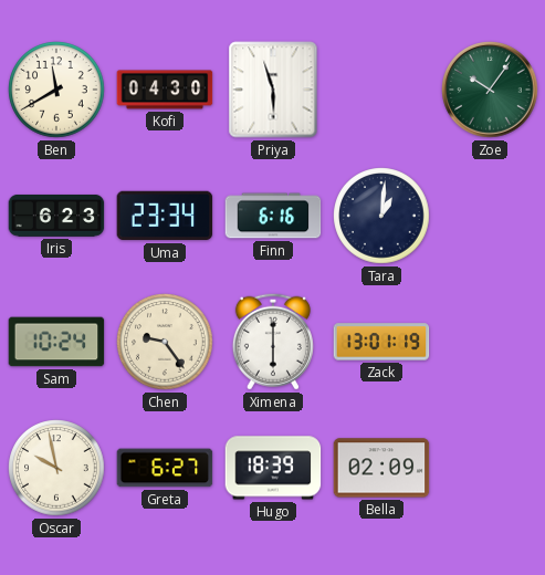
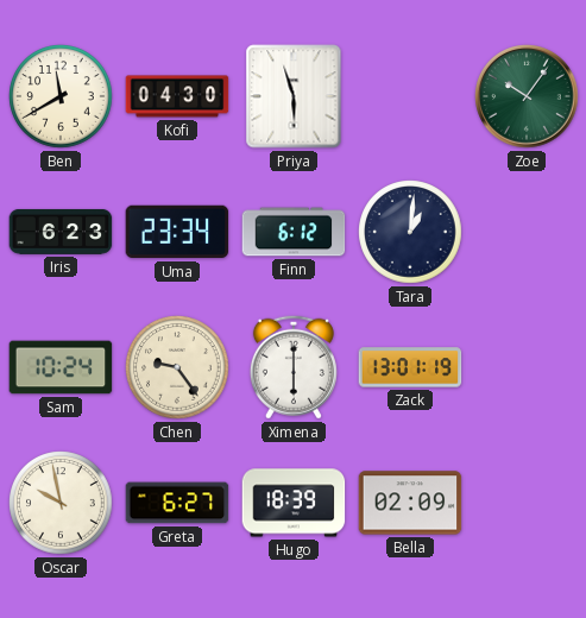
Finn: 6:16 -> 6:12 (294, 232)
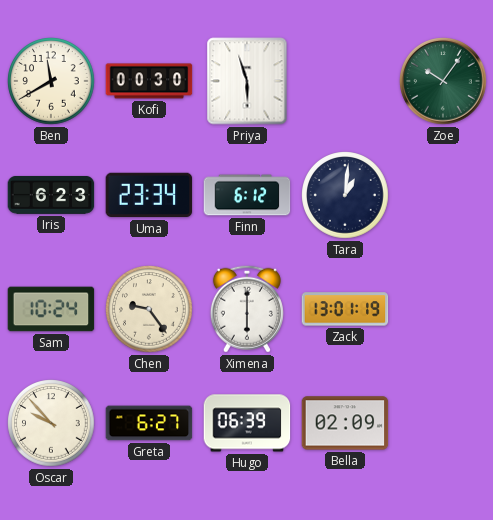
Kofi: 04:30 -> 00:30 (149, 81)
Oscar: 9:58 -> 9:53 (51, 423)
Hugo: 18:39 -> 06:39 (247, 423)
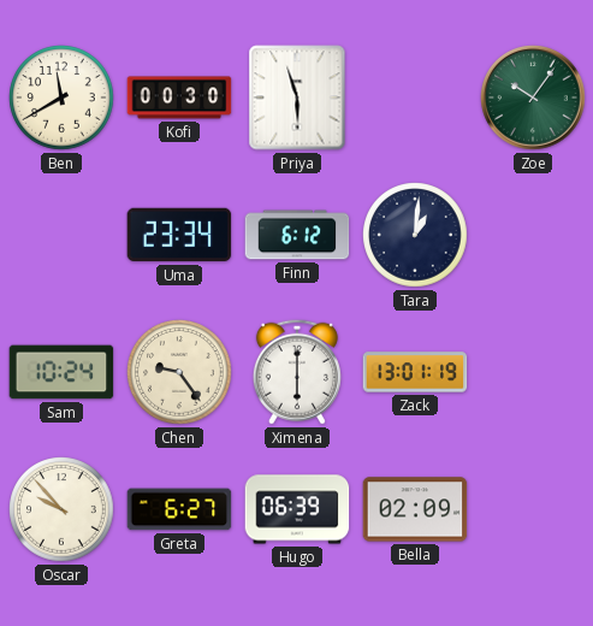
Iris: 6:23 -> none (51, 195)
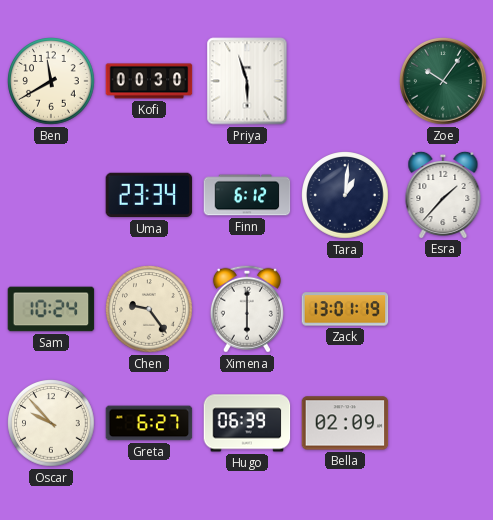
Esra: none -> 1:37 (443, 194)
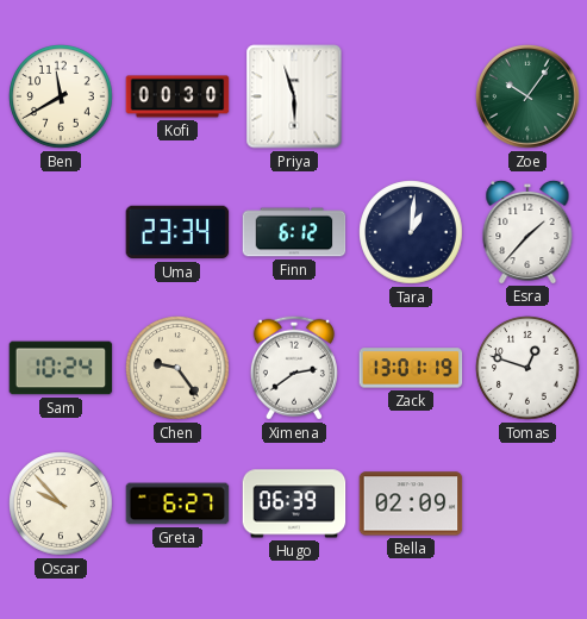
Ximena: 6:00 -> 2:39 (294, 368)
Tomas: none -> 12:48 (527, 368)
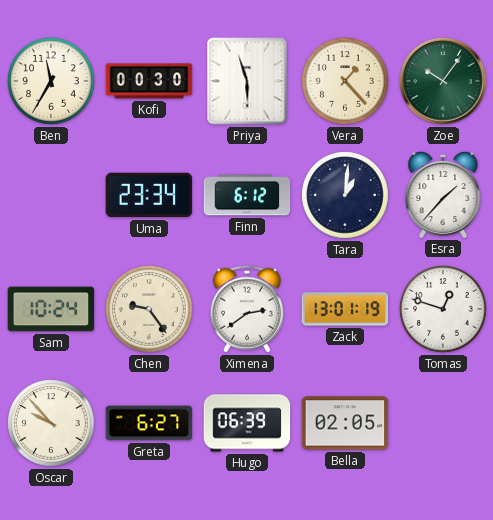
Ben: 11:40 -> 11:35 (51, 81)
Vera: none -> 1:23 (345, 81)
Bella: 02:09 -> 02:05 (345, 423)
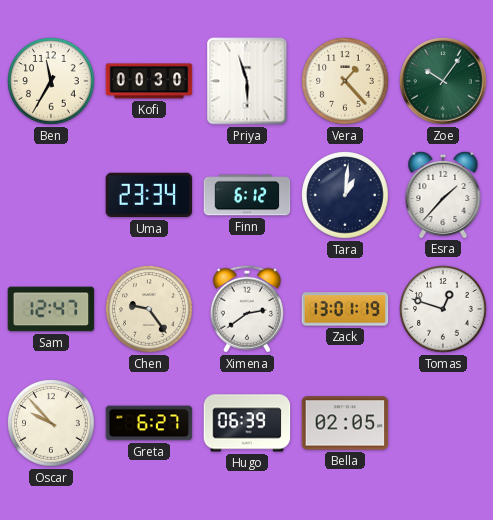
Sam: 10:24 -> 12:47 (51, 309)
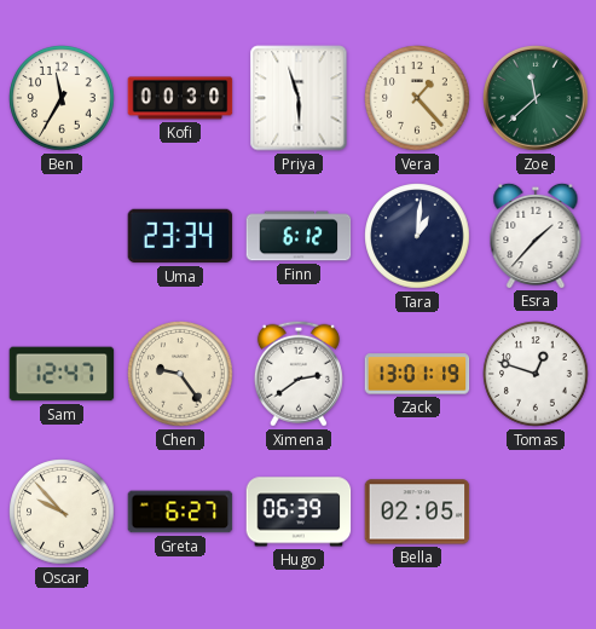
Zoe: 10:06 -> 11:38 (536, 98)
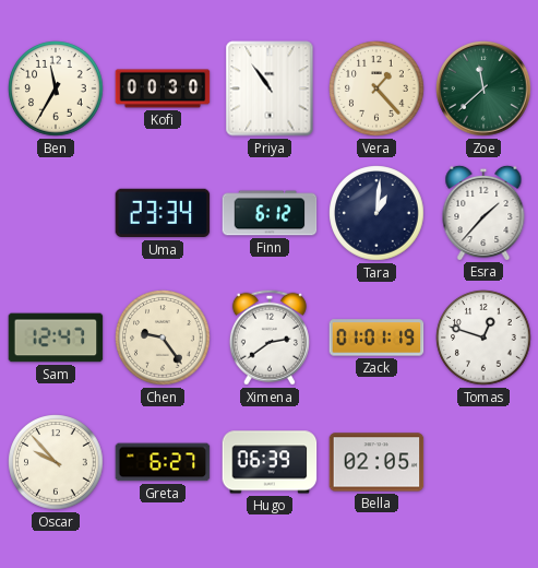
Priya: 5:57 -> 10:54 (270, 88)
Zack: 13:01 -> 01:01 (376, 338)
